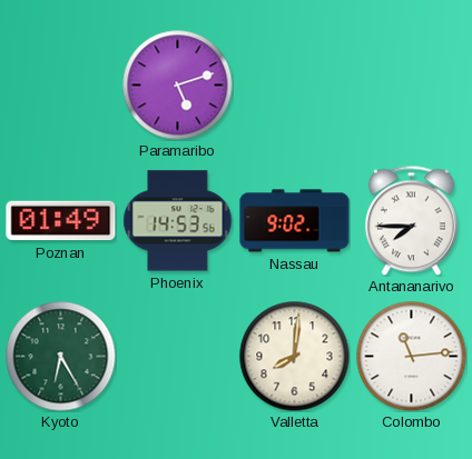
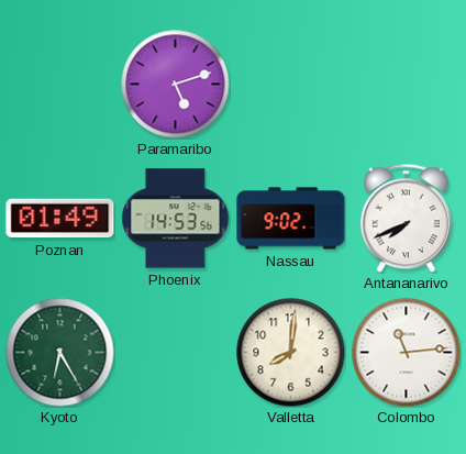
Antananarivo: 7:45 -> 7:41 (406, 218)
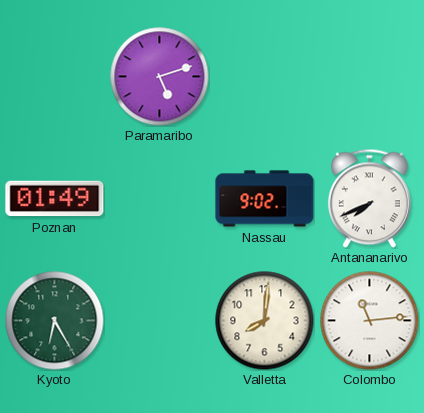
Phoenix: 14:53 -> none (176, 219)
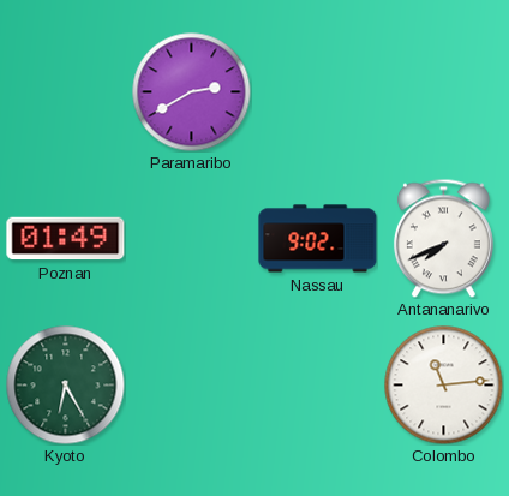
Paramaribo: 5:12 -> 2:40 (192, 92)
Valletta: 8:01 -> none (265, 321)
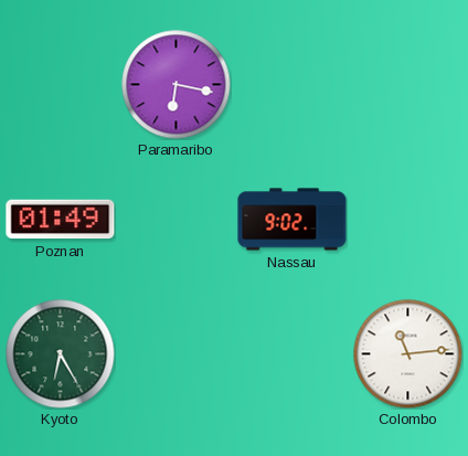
Paramaribo: 2:40 -> 6:17 (177, 85)
Antananarivo: 7:41 -> none (443, 238)
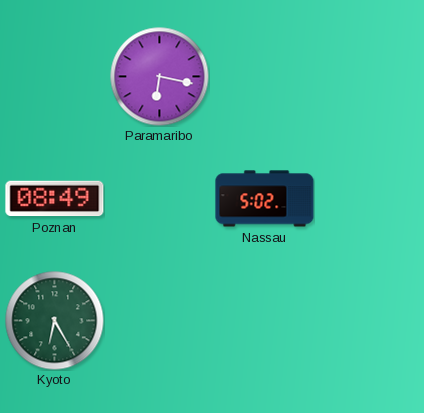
Poznan: 01:49 -> 08:49 (55, 199)
Nassau: 9:02 -> 5:02 (265, 199)
Colombo: 11:14 -> none (408, 354)
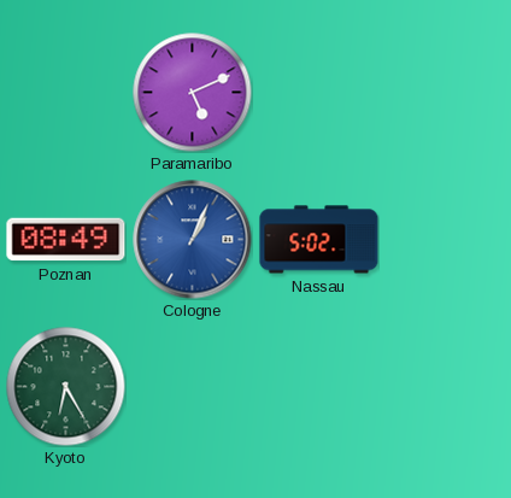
Paramaribo: 6:17 -> 5:11 (193, 93)
Cologne: none -> 1:04 (193, 240)
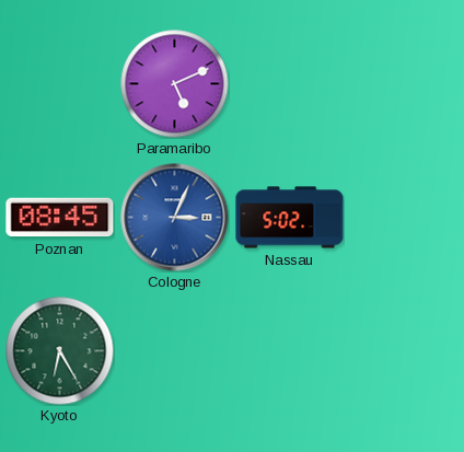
Poznan: 08:49 -> 08:45 (60, 218)
Cologne: 1:04 -> 3:04 (175, 218)
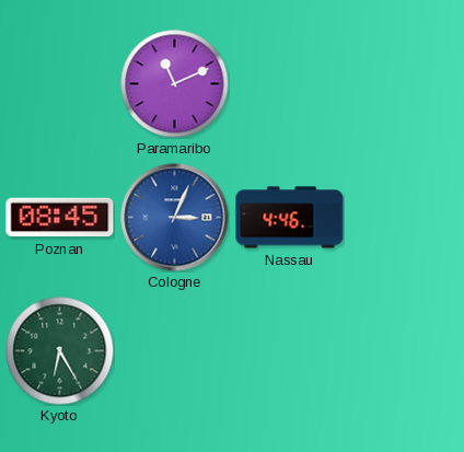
Paramaribo: 5:11 -> 11:11 (175, 84)
Nassau: 5:02 -> 4:46 (290, 218)
